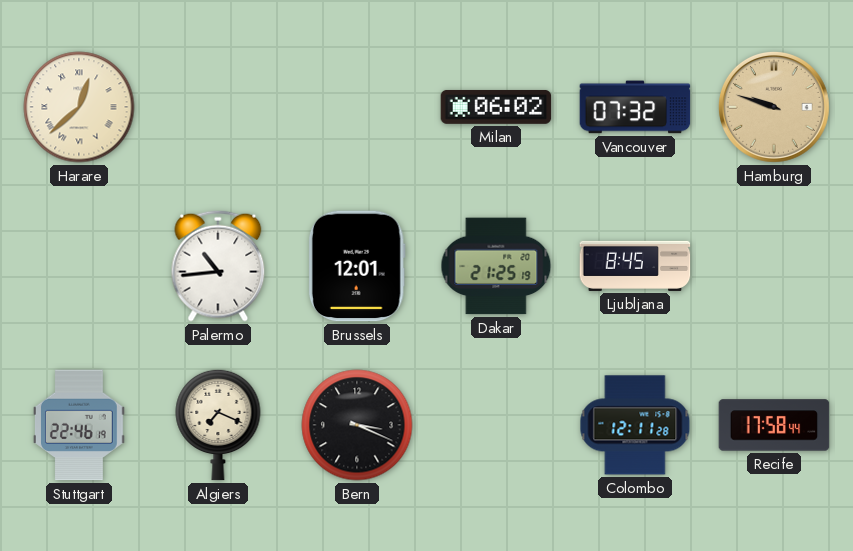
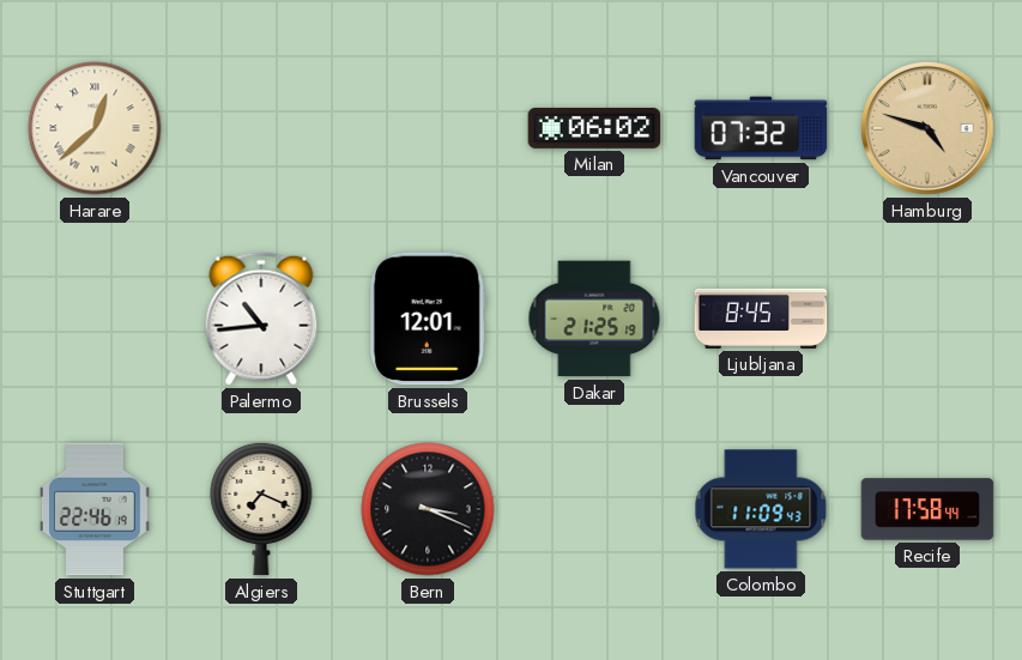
Hamburg: 9:48 -> 4:48 (927, 128)
Colombo: 12:11 -> 11:09 (761, 509)
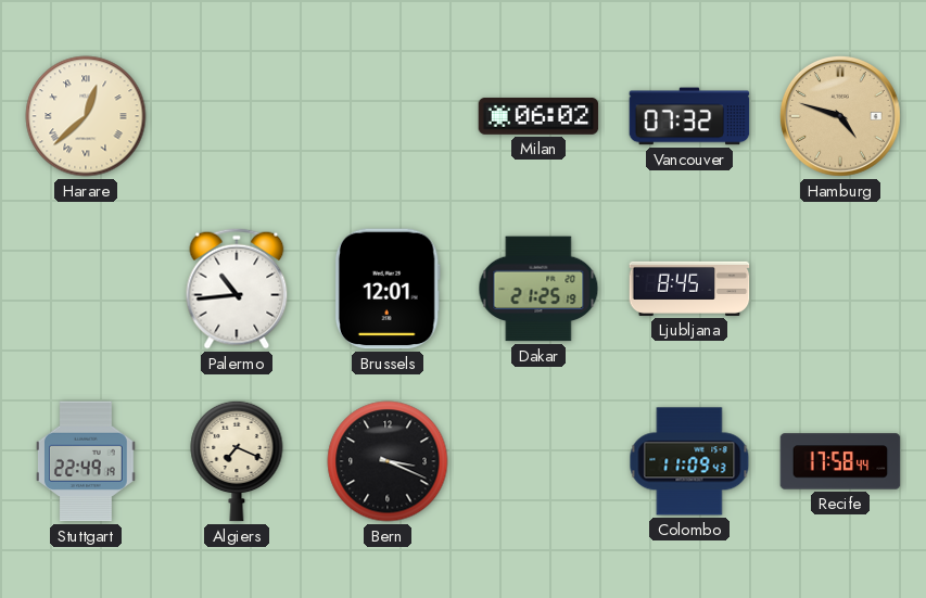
Stuttgart: 22:46 -> 22:49 (86, 461)
